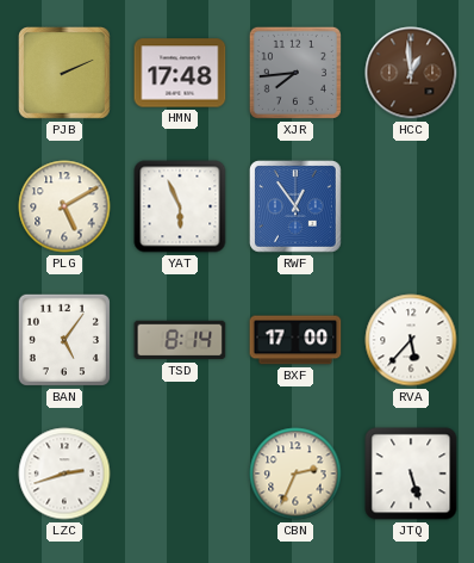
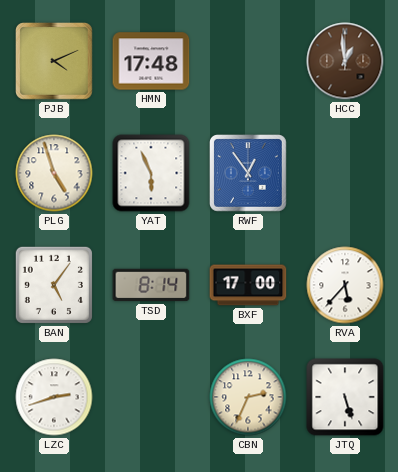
PJB: 2:11 -> 4:11 (55, 62)
XJR: 7:44 -> none (295, 73)
PLG: 5:10 -> 4:57 (54, 173)
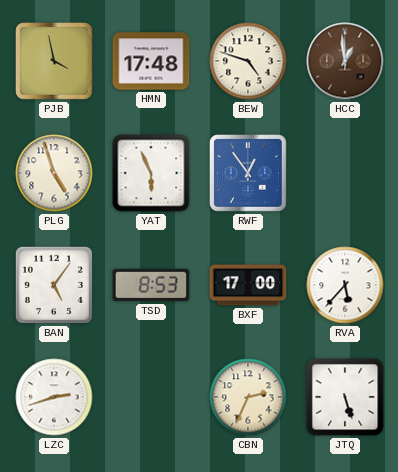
PJB: 4:11 -> 3:58 (55, 62)
BEW: none -> 4:48 (248, 61)
TSD: 8:14 -> 8:53 (151, 285)
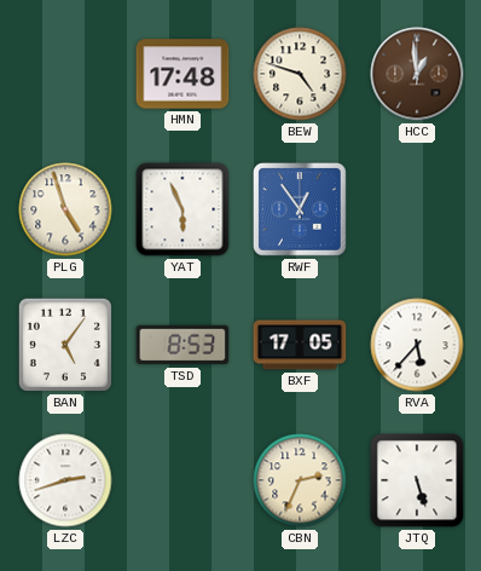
PJB: 3:58 -> none (55, 62)
BXF: 17:00 -> 17:05 (300, 345)
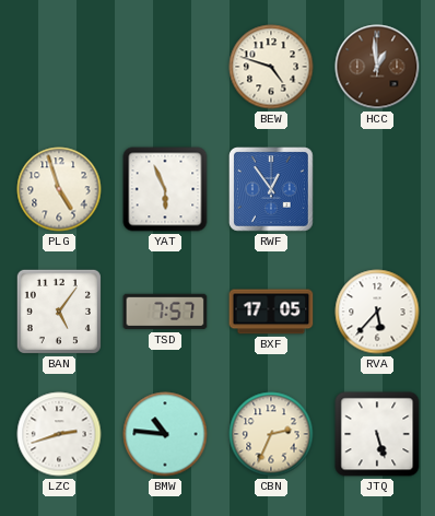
HMN: 17:48 -> none (182, 74)
TSD: 8:53 -> 7:57 (165, 312)
BMW: none -> 10:46 (165, 434)
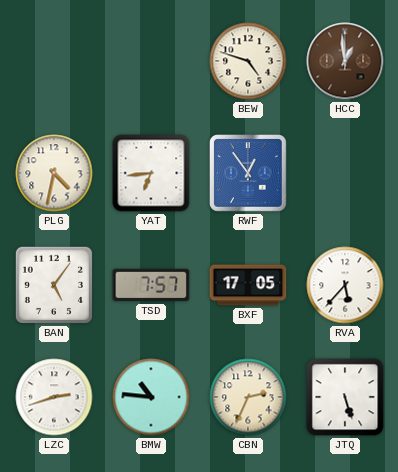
PLG: 4:57 -> 4:32 (54, 173)
YAT: 5:56 -> 6:44 (151, 173)
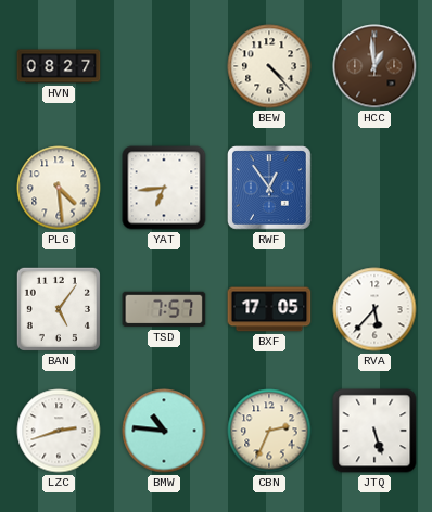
HVN: none -> 08:27 (59, 66)
BEW: 4:48 -> 4:23 (269, 66)
PLG: 4:32 -> 4:29 (59, 188)
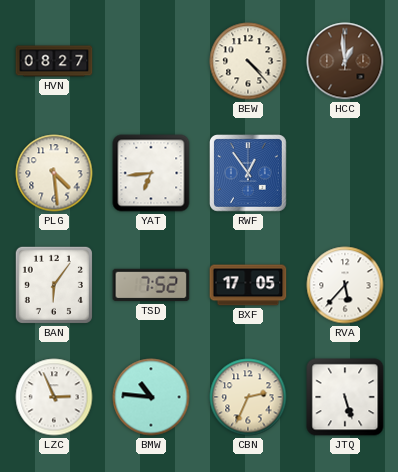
BAN: 5:06 -> 6:06 (54, 285)
TSD: 7:57 -> 7:52 (151, 285)
LZC: 2:42 -> 2:56 (54, 397)
